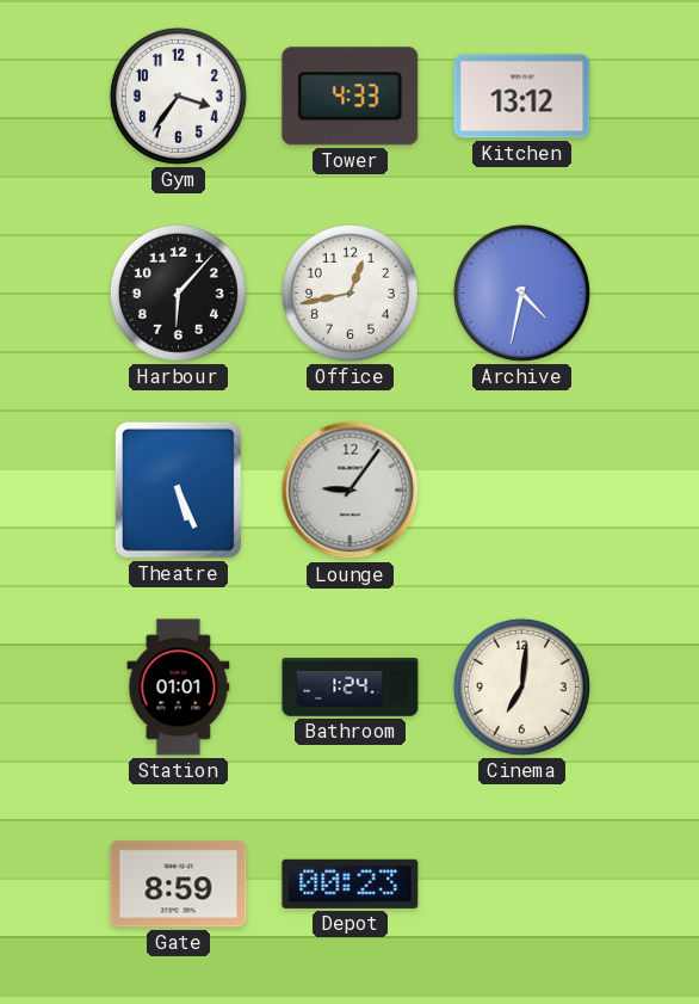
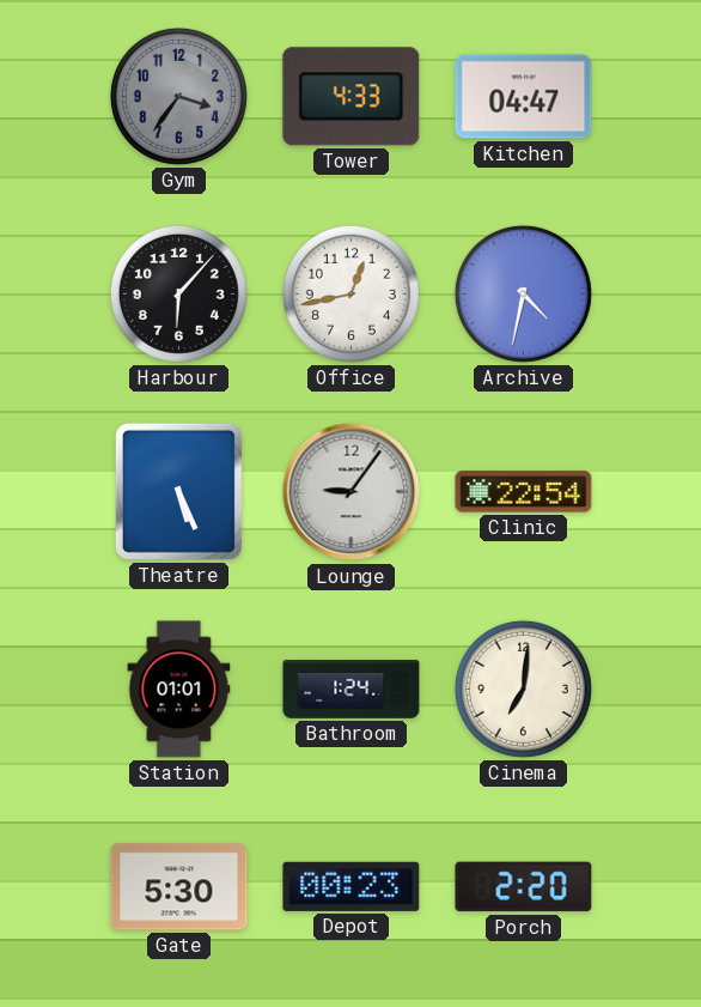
Gym dial: white -> grey (178, 96)
Kitchen: 13:12 -> 04:47 (524, 97)
Clinic: none -> 22:54 (524, 492)
Gate: 8:59 -> 5:30 (179, 887)
Porch: none -> 2:20 (524, 887)
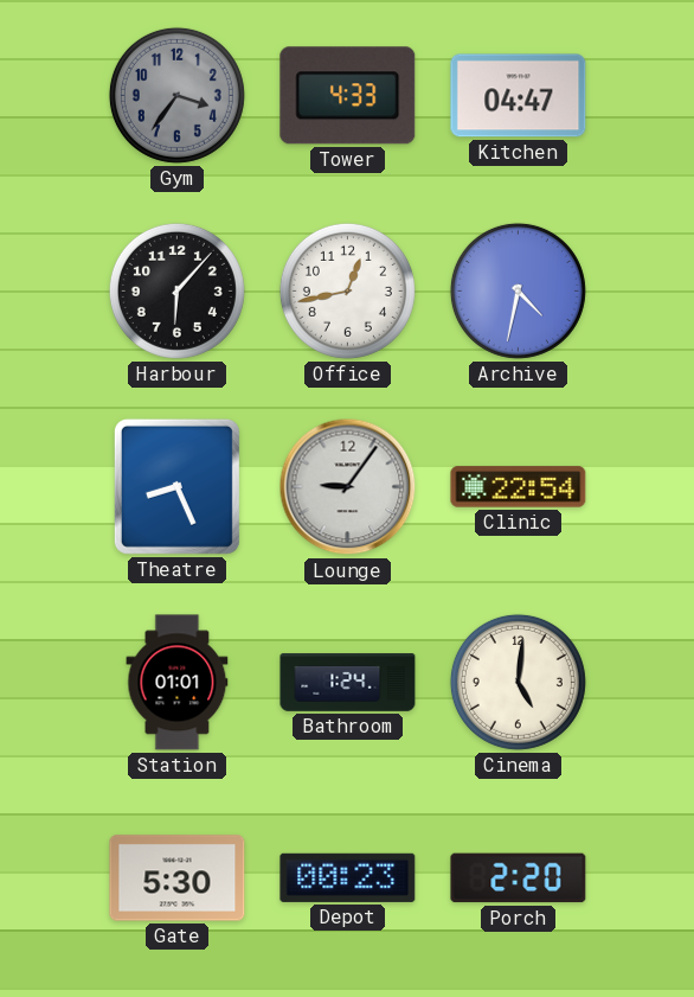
Theatre: 5:26 -> 8:26 (176, 486)
Cinema: 7:01 -> 5:01 (518, 682)
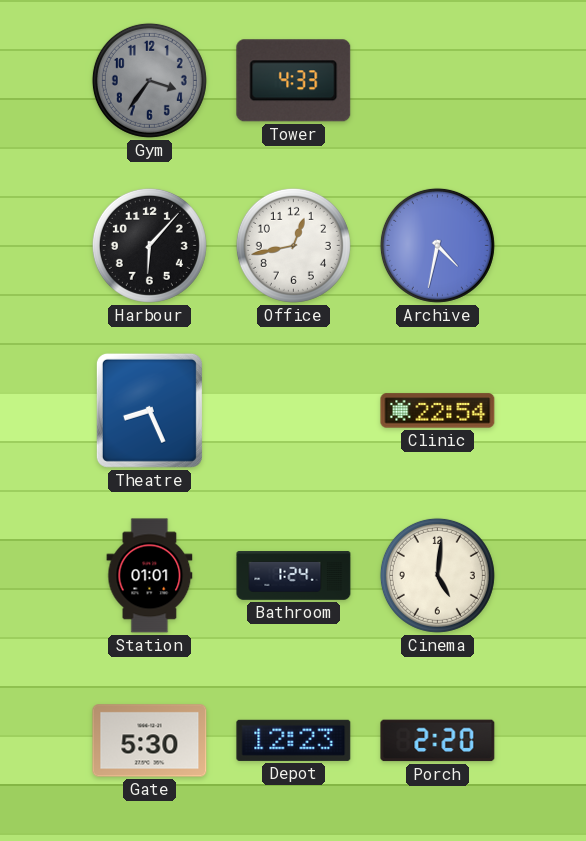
Kitchen: 04:47 -> none (519, 96)
Lounge: 9:06 -> none (348, 487)
Depot: 00:23 -> 12:23 (294, 740)
